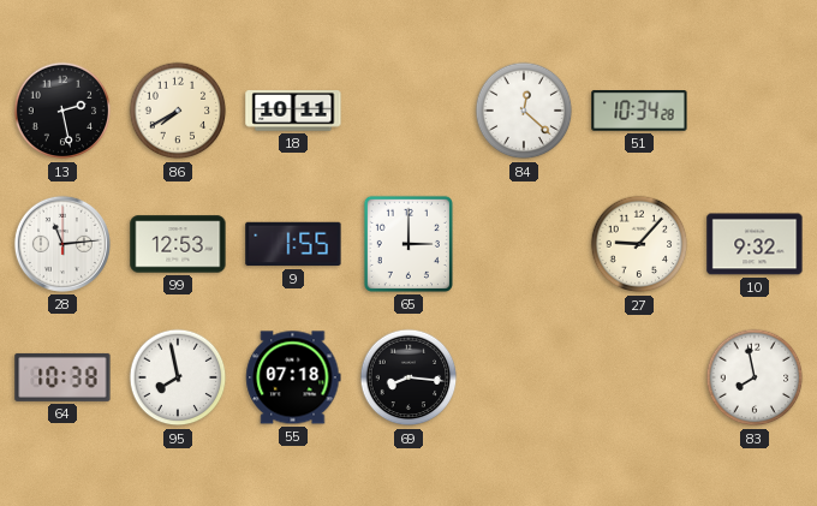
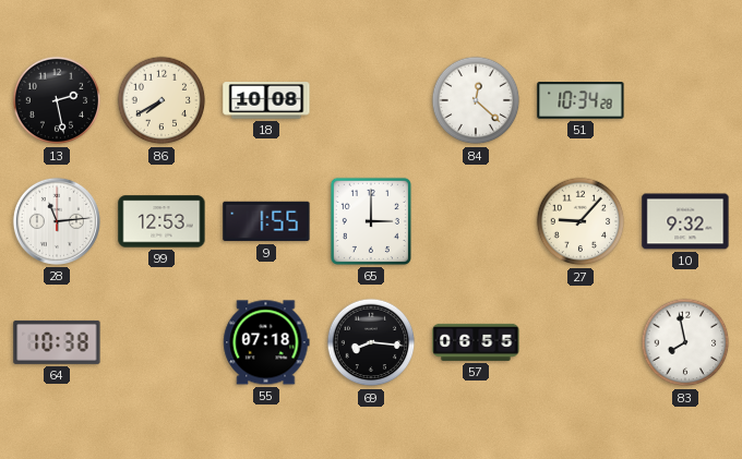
18: 10:11 -> 10:08 (266, 100)
95: 7:58 -> none (178, 377)
57: none -> 06:55 (476, 342)
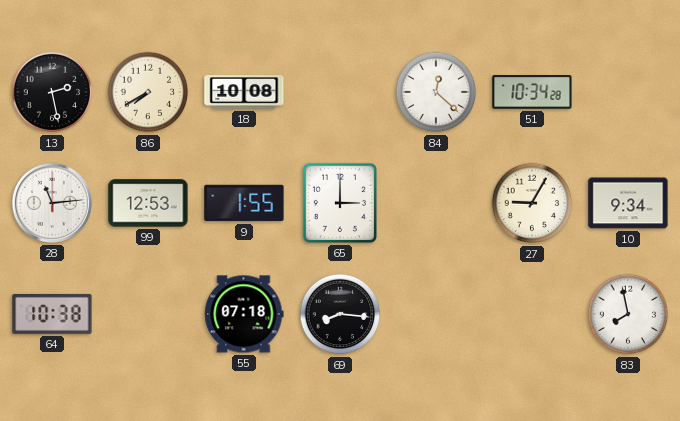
27: 9:07 -> 9:05 (532, 203)
10: 9:32 -> 9:34 (628, 203)
57: 06:55 -> none (476, 342)
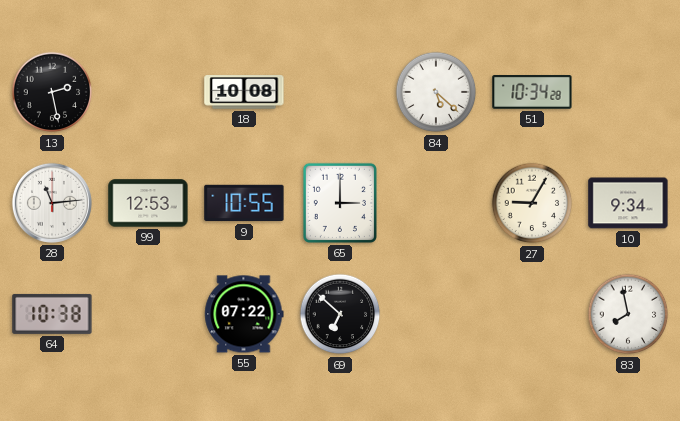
86: 7:40 -> none (148, 92)
84: 12:22 -> 5:22 (436, 92)
9: 1:55 -> 10:55 (244, 203)
55: 07:18 -> 07:22 (244, 314)
69: 8:16 -> 6:52 (340, 314)
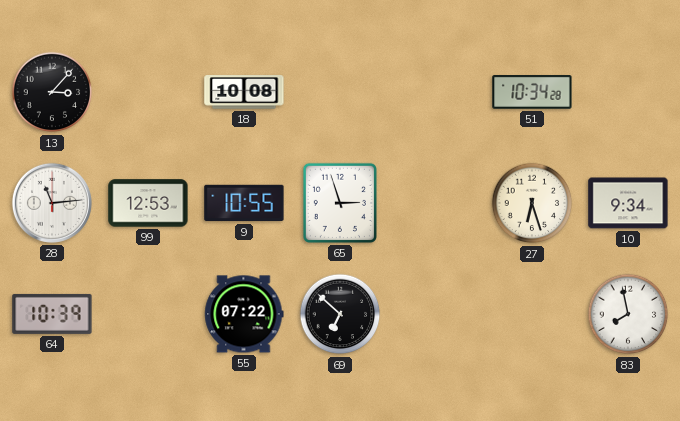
13: 2:28 -> 3:07 (52, 92)
84: 5:22 -> none (436, 92)
65: 3:00 -> 2:57 (340, 203)
27: 9:05 -> 6:27 (532, 203)
64: 10:38 -> 10:39 (52, 314)
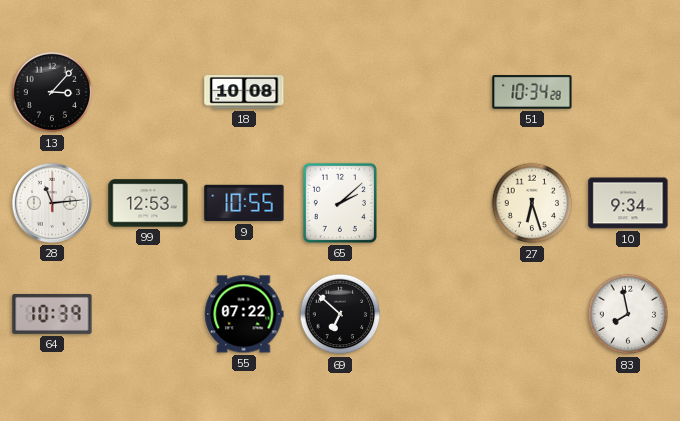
65: 2:57 -> 2:08 (340, 203)
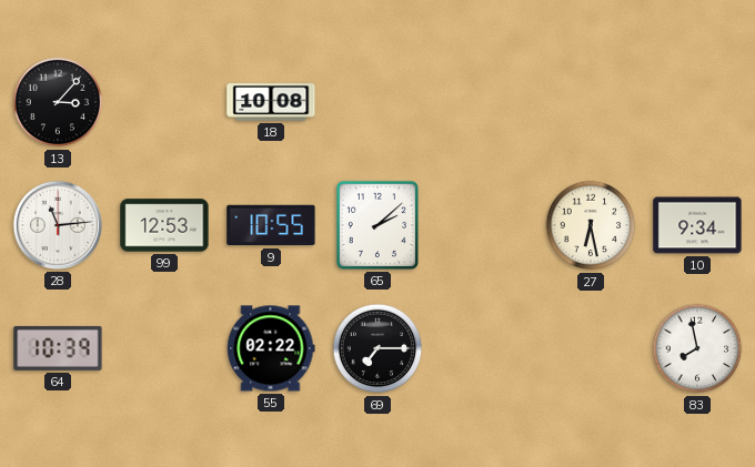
51: 10:34 -> none (532, 93)
27: 6:27 -> 6:28 (591, 225)
55: 07:22 -> 02:22 (271, 348)
69: 6:52 -> 7:15 (377, 348)
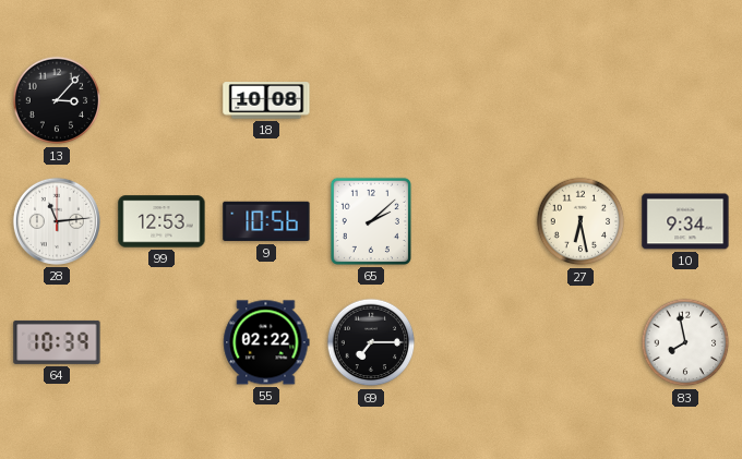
9: 10:55 -> 10:56 (266, 221)
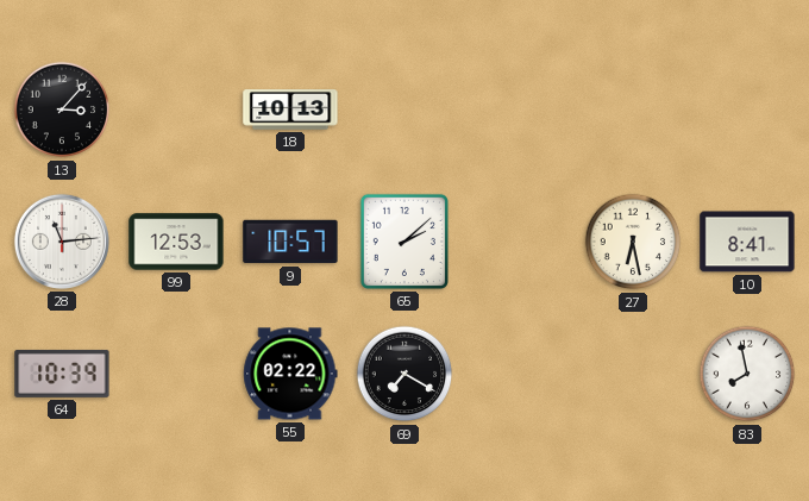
18: 10:08 -> 10:13 (290, 109)
9: 10:56 -> 10:57 (290, 242)
10: 9:34 -> 8:41 (747, 242)
69: 7:15 -> 7:20 (404, 374)
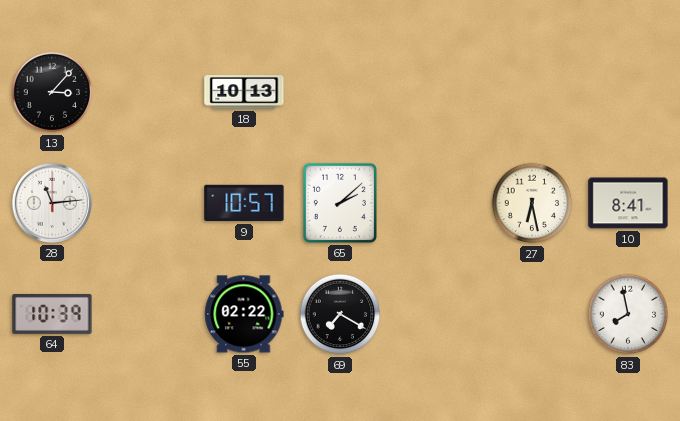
99: 12:53 -> none (176, 242)
